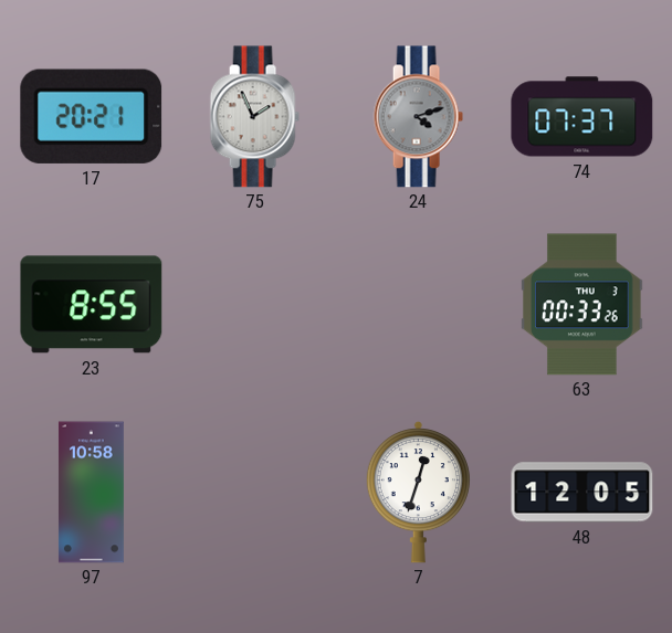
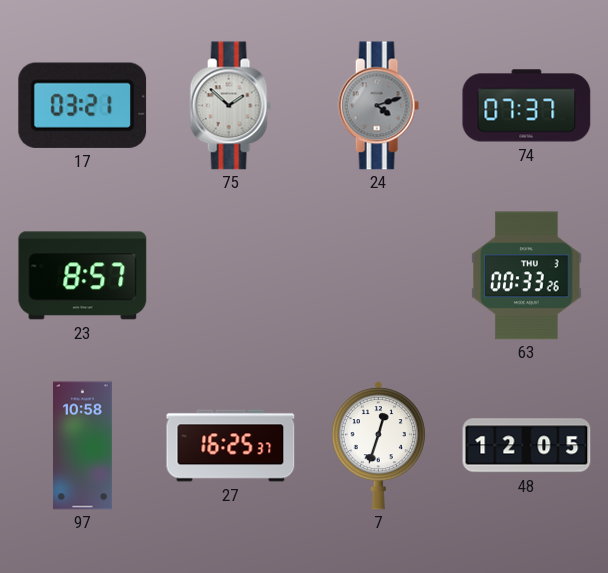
17: 20:21 -> 03:21 (83, 105)
75: 1:56 -> 1:52 (230, 106)
23: 8:55 -> 8:57 (83, 276)
27: none -> 16:25 (231, 446)
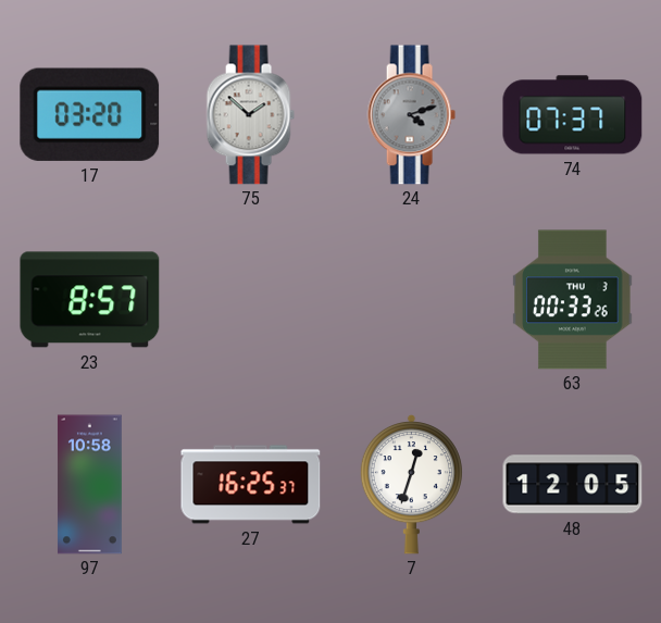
17: 03:21 -> 03:20 (90, 114)
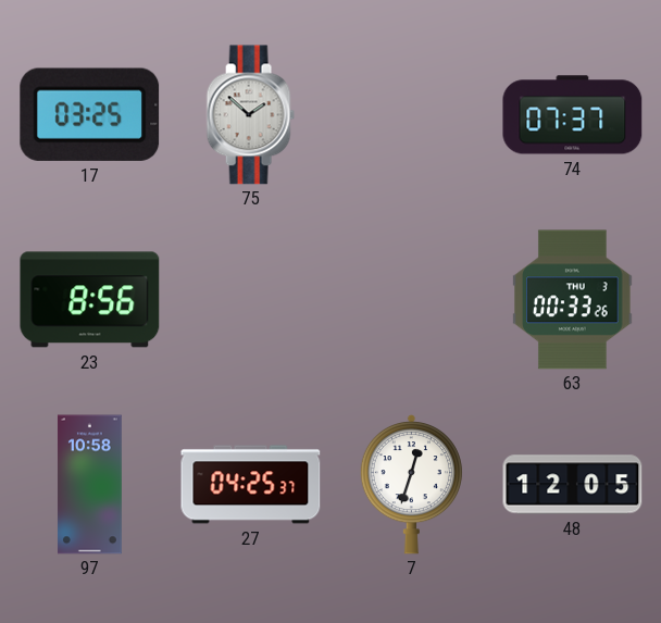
17: 03:20 -> 03:25 (90, 114)
24: 4:12 -> none (411, 115)
23: 8:57 -> 8:56 (90, 300)
27: 16:25 -> 04:25 (251, 485)
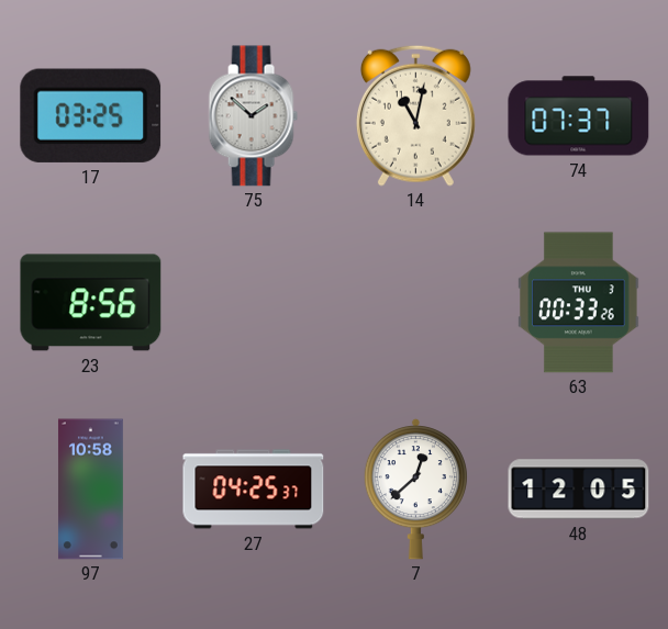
14: none -> 11:02 (415, 115)
7: 12:33 -> 12:38 (415, 488)
